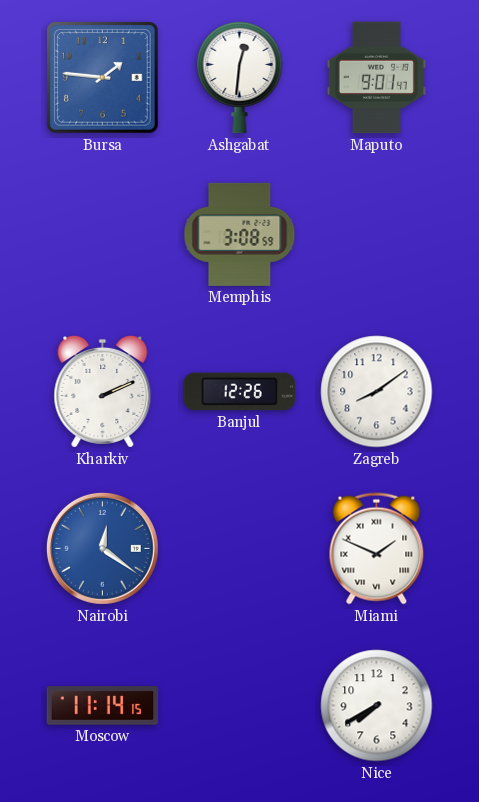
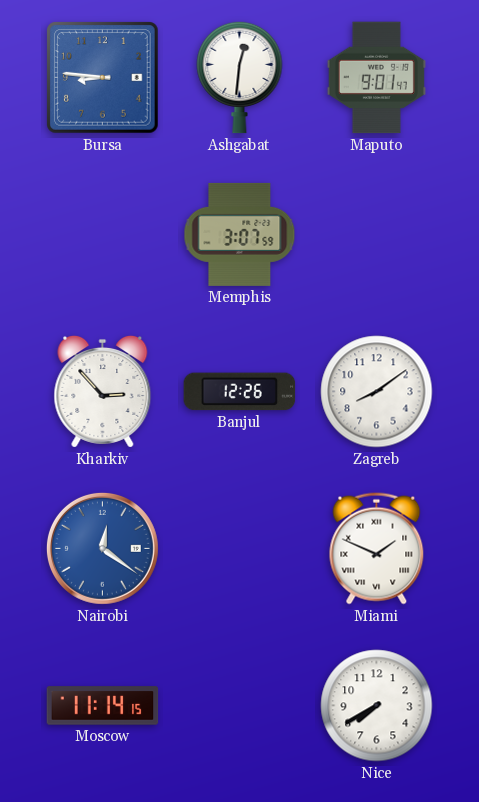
Bursa: 1:46 -> 8:46 (103, 78)
Memphis: 3:08 -> 3:07 (240, 234)
Kharkiv: 2:11 -> 2:53 (103, 391)
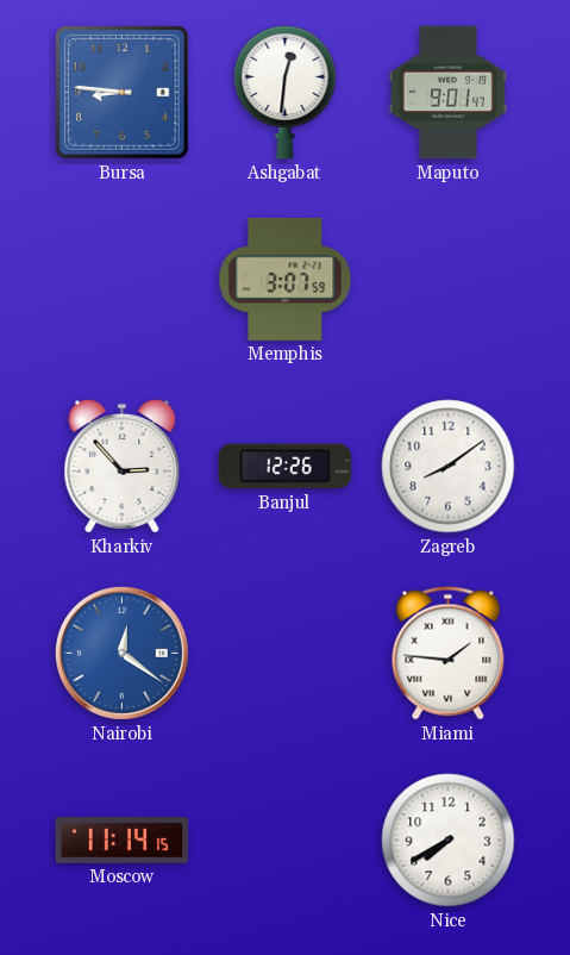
Miami: 1:49 -> 1:46 (449, 654)
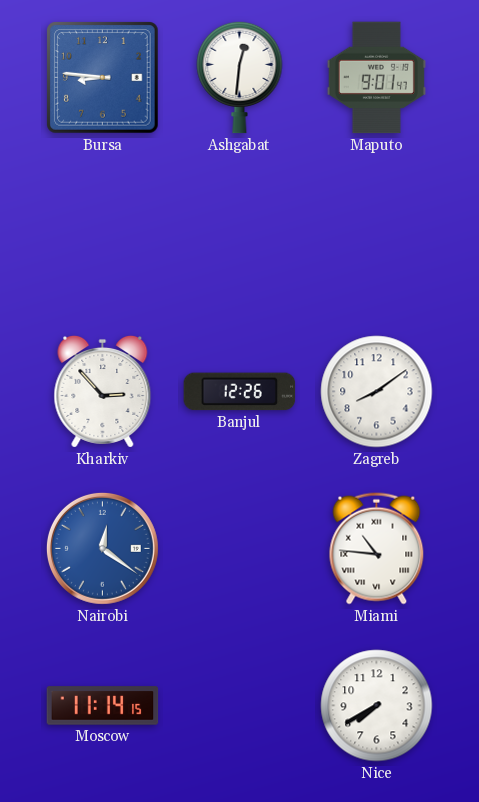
Memphis: 3:07 -> none (286, 279)
Miami: 1:46 -> 10:46 (377, 549)
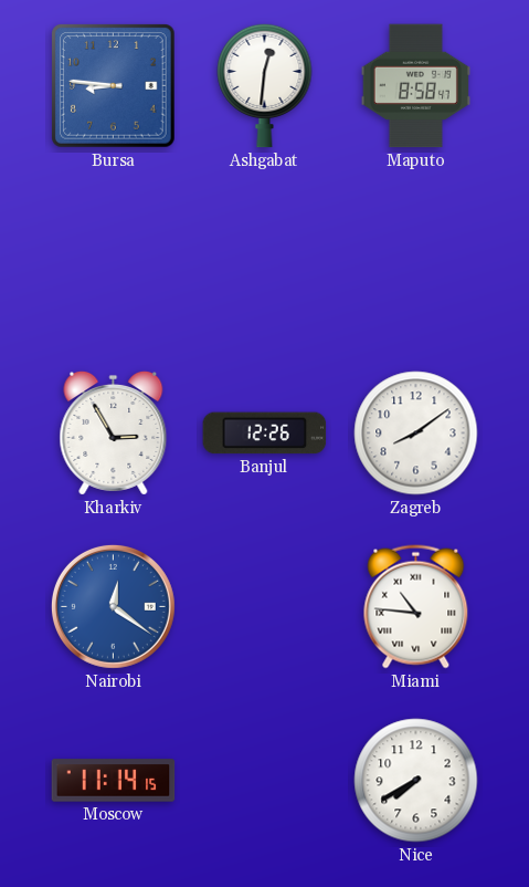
Maputo: 9:01 -> 8:58 (415, 86)
Kharkiv: 2:53 -> 2:55 (114, 432)
